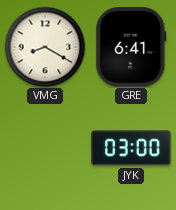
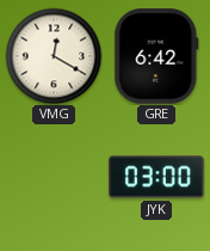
VMG: 8:20 -> 12:20 (54, 56)
GRE: 6:41 -> 6:42 (156, 56)
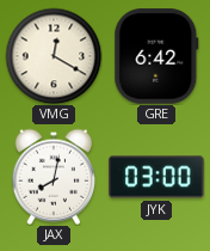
JAX: none -> 8:02 (52, 177)
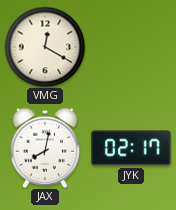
GRE: 6:42 -> none (156, 56)
JYK: 03:00 -> 02:17 (131, 148)
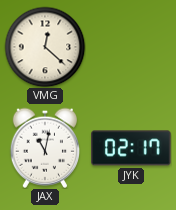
VMG: 12:20 -> 12:22 (45, 47)
JAX: 8:02 -> 11:02 (44, 148)
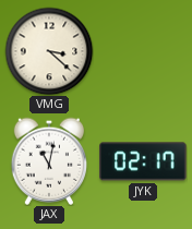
VMG: 12:22 -> 3:22 (49, 51)
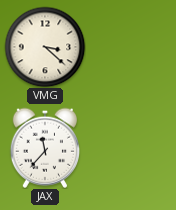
JAX: 11:02 -> 11:37 (44, 148)
JYK: 02:17 -> none (143, 161)
